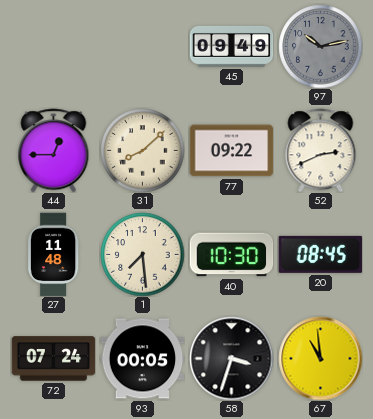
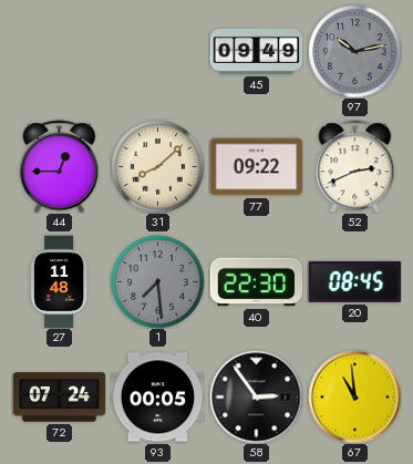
1 dial: cream -> grey (157, 281)
40: 10:30 -> 22:30 (256, 282)
58: 3:33 -> 2:54 (256, 396)
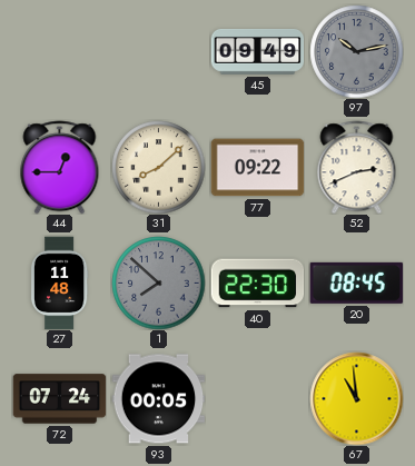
1: 7:29 -> 7:52 (158, 282)
58: 2:54 -> none (256, 396)
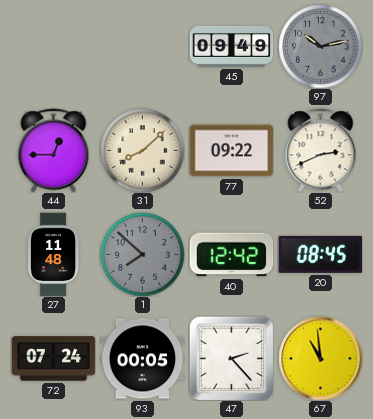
40: 22:30 -> 12:42 (231, 255)
47: none -> 2:23 (231, 358)
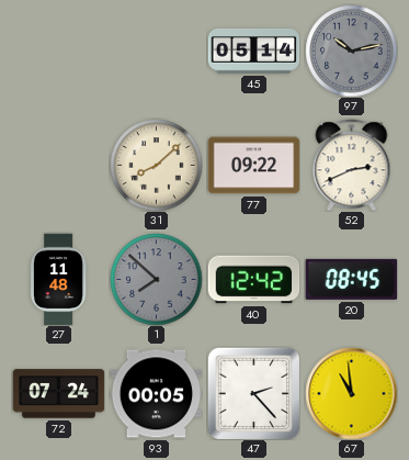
45: 09:49 -> 05:14 (253, 52)
44: 12:45 -> none (54, 150)
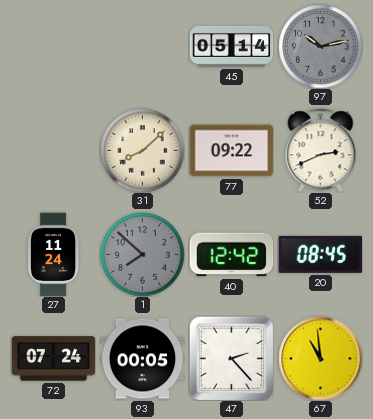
27: 11:48 -> 11:24 (53, 254)
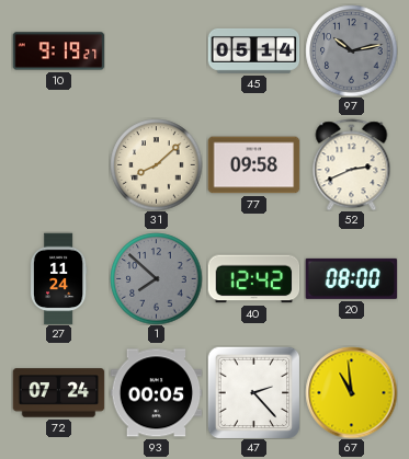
10: none -> 9:19 (58, 51)
77: 09:22 -> 09:58 (253, 165)
20: 08:45 -> 08:00 (351, 278)
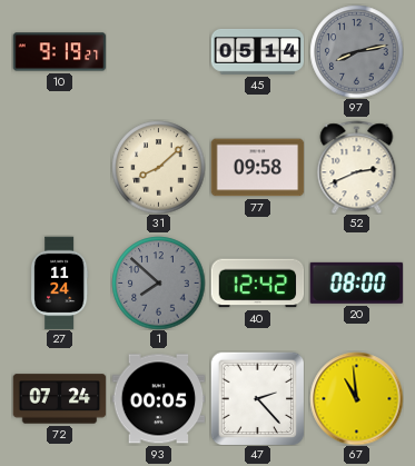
97: 10:13 -> 8:13 (356, 51)
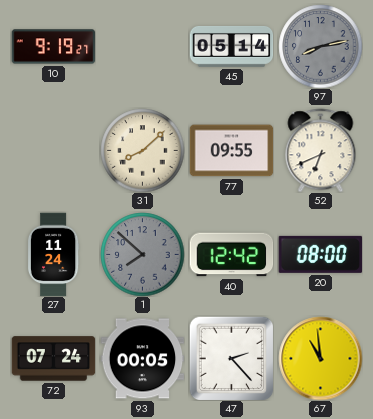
77: 09:58 -> 09:55 (231, 151)
52: 2:41 -> 6:41 (321, 150)
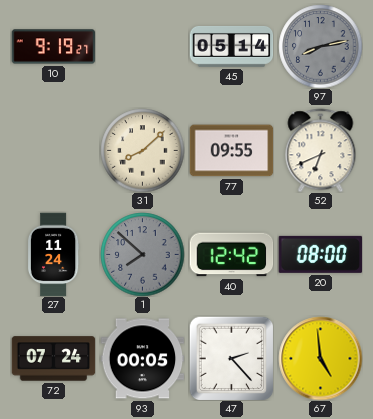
67: 10:59 -> 4:59 (320, 358)
